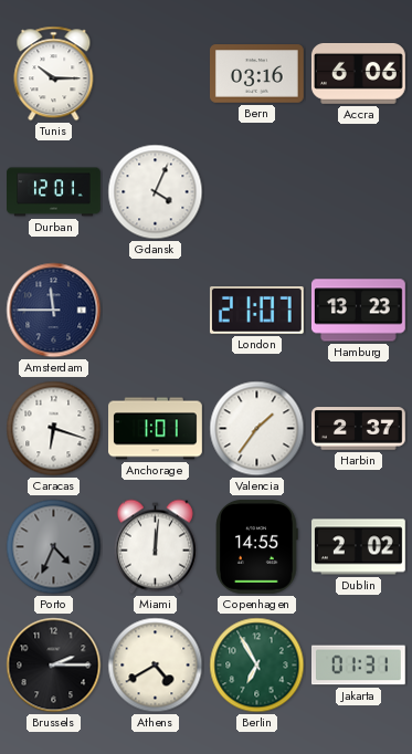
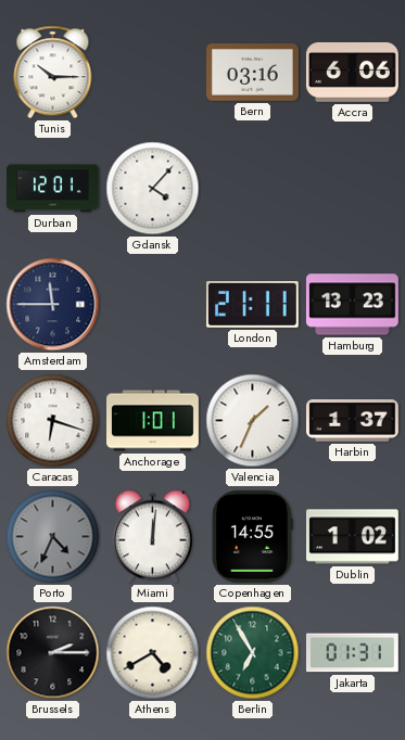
Gdansk: 4:04 -> 4:07 (153, 189)
London: 21:07 -> 21:11 (252, 305)
Valencia: 1:36 -> 1:34 (253, 421)
Harbin: 2:37 -> 1:37 (353, 421)
Dublin: 2:02 -> 1:02 (353, 537)
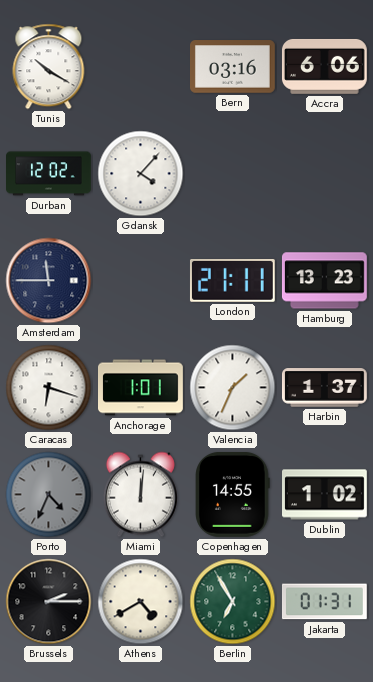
Tunis: 10:15 -> 10:20 (49, 67)
Durban: 12:01 -> 12:02 (49, 174)
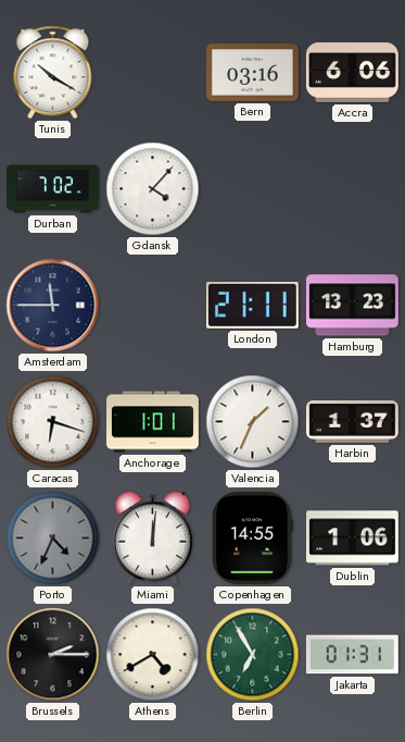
Durban: 12:02 -> 7:02 (53, 189)
Dublin: 1:02 -> 1:06 (353, 539)
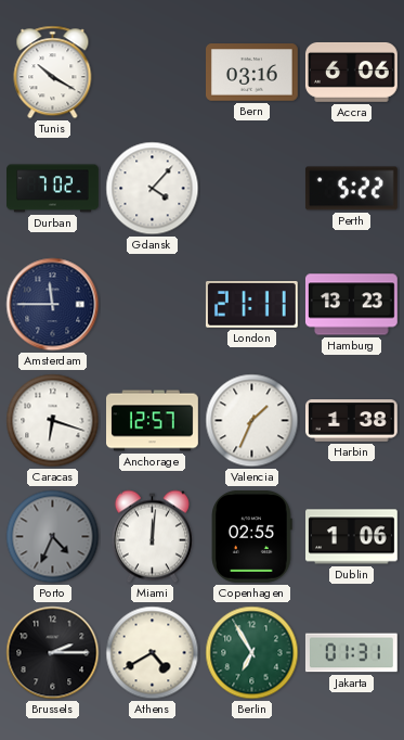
Perth: none -> 5:22 (351, 189)
Anchorage: 1:01 -> 12:57 (153, 421)
Harbin: 1:37 -> 1:38 (352, 421)
Copenhagen: 14:55 -> 02:55 (252, 537)
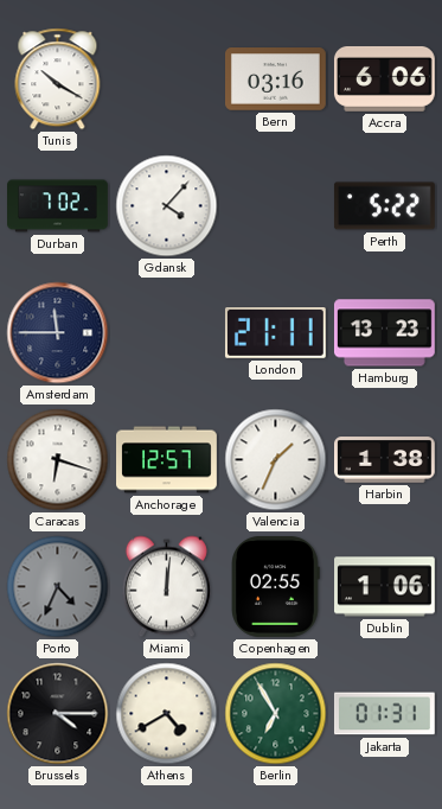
Brussels: 2:15 -> 4:15 (58, 714)
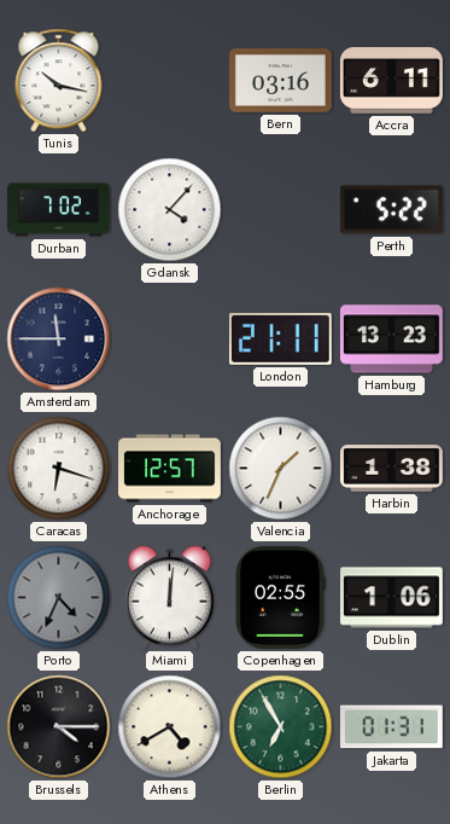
Tunis: 10:20 -> 10:17 (59, 81)
Accra: 6:06 -> 6:11 (391, 80)
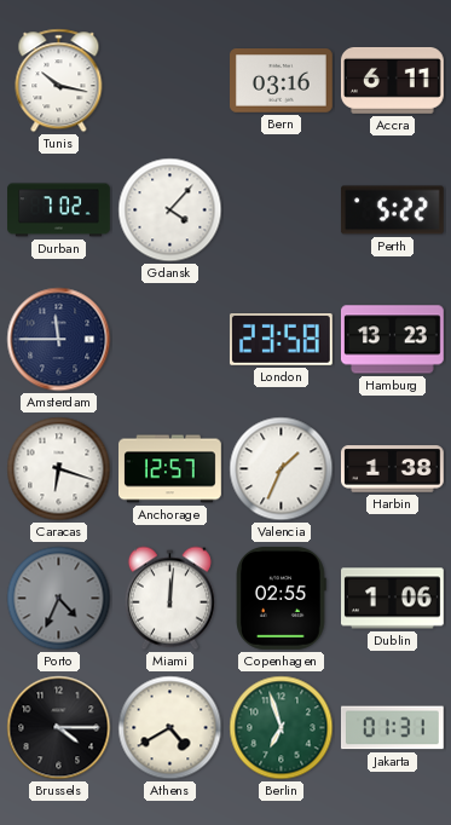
London: 21:11 -> 23:58 (281, 340)
Berlin: 6:55 -> 6:57 (282, 728)
